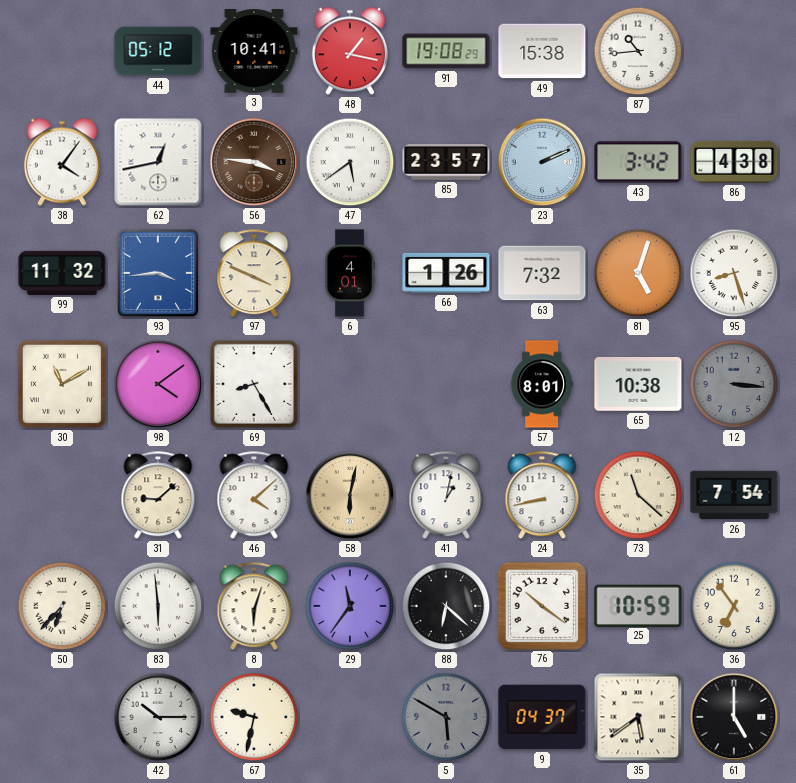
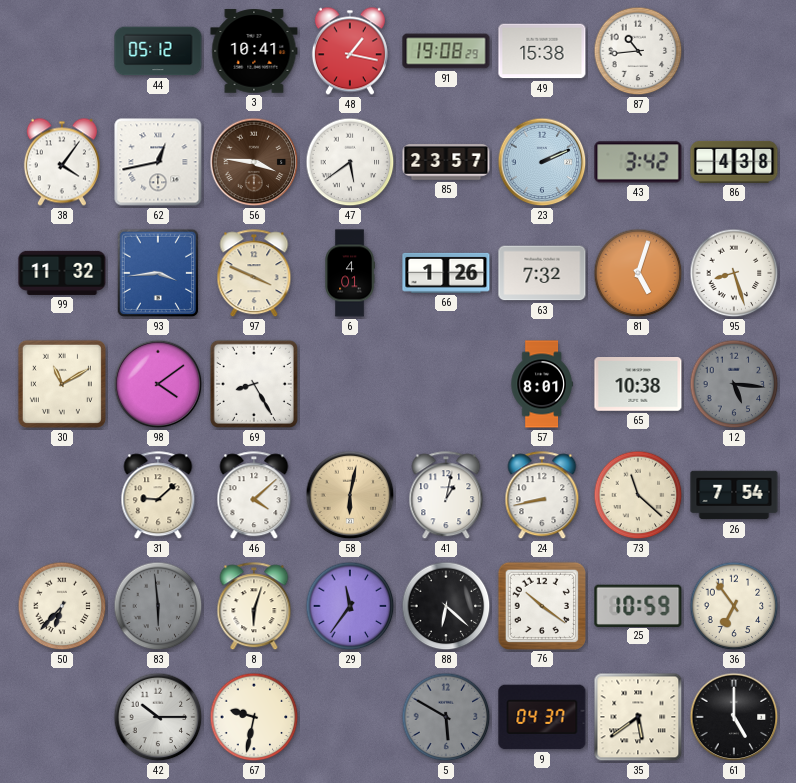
12: 3:16 -> 5:16 (734, 384)
83 dial: white -> grey (158, 606)
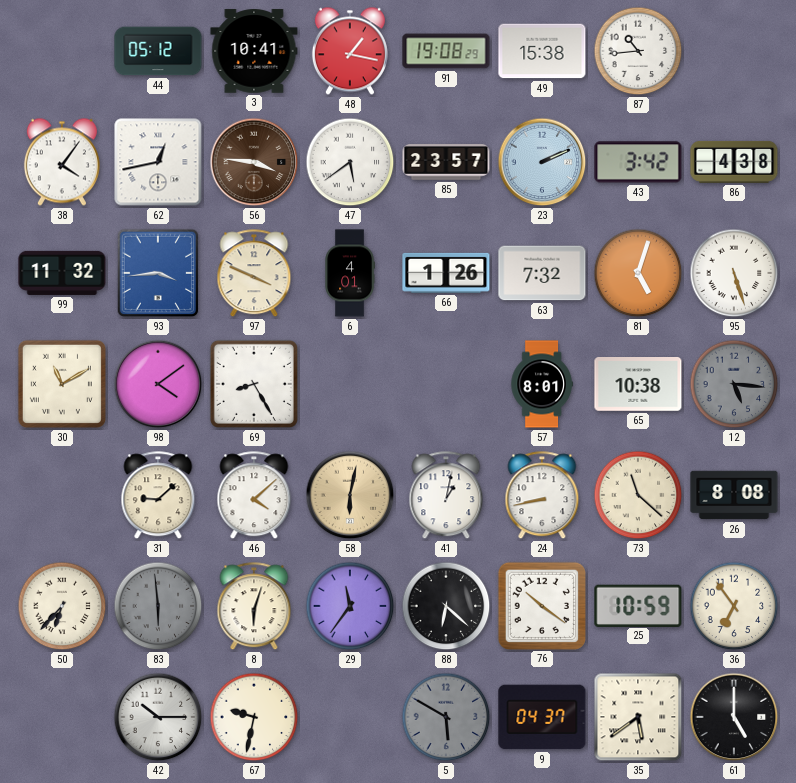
95: 8:27 -> 5:27 (734, 273)
26: 7:54 -> 8:08 (734, 495)
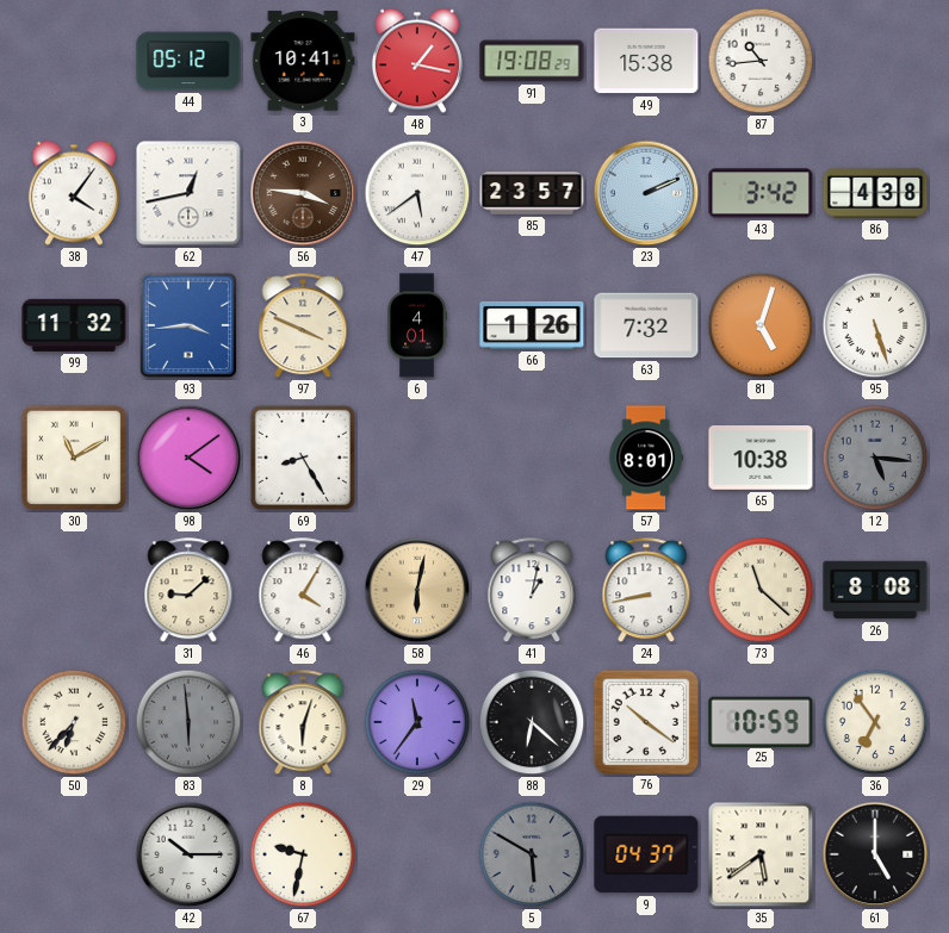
46: 4:08 -> 4:05 (303, 591)
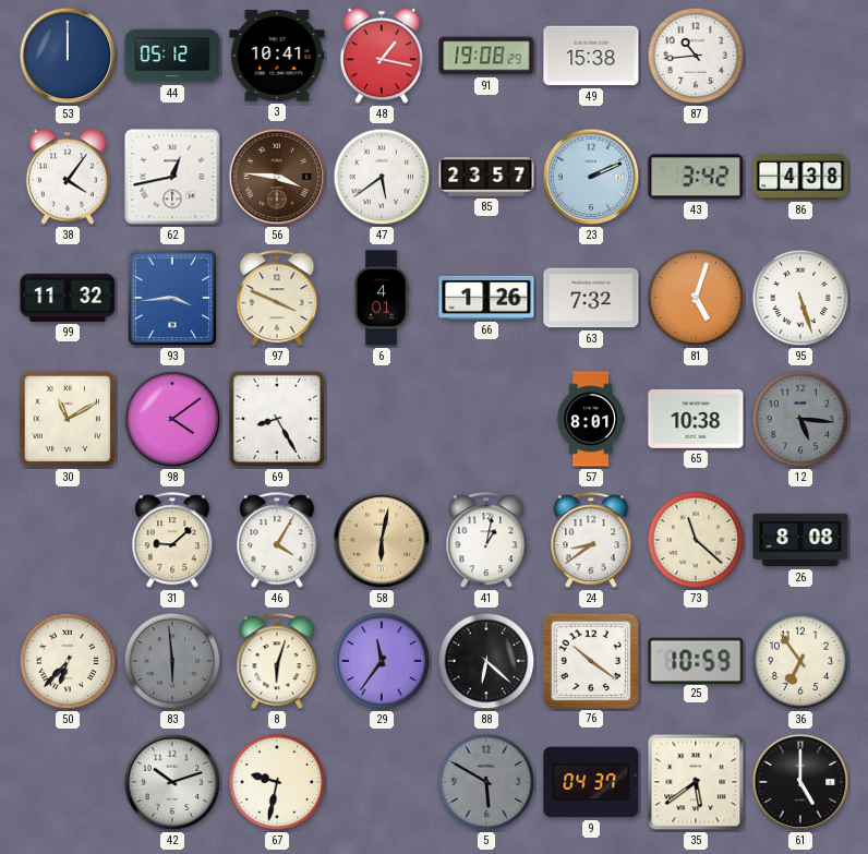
53: none -> 12:00 (68, 56)
24: 8:43 -> 8:39 (591, 541)
42: 10:15 -> 10:12 (172, 782)
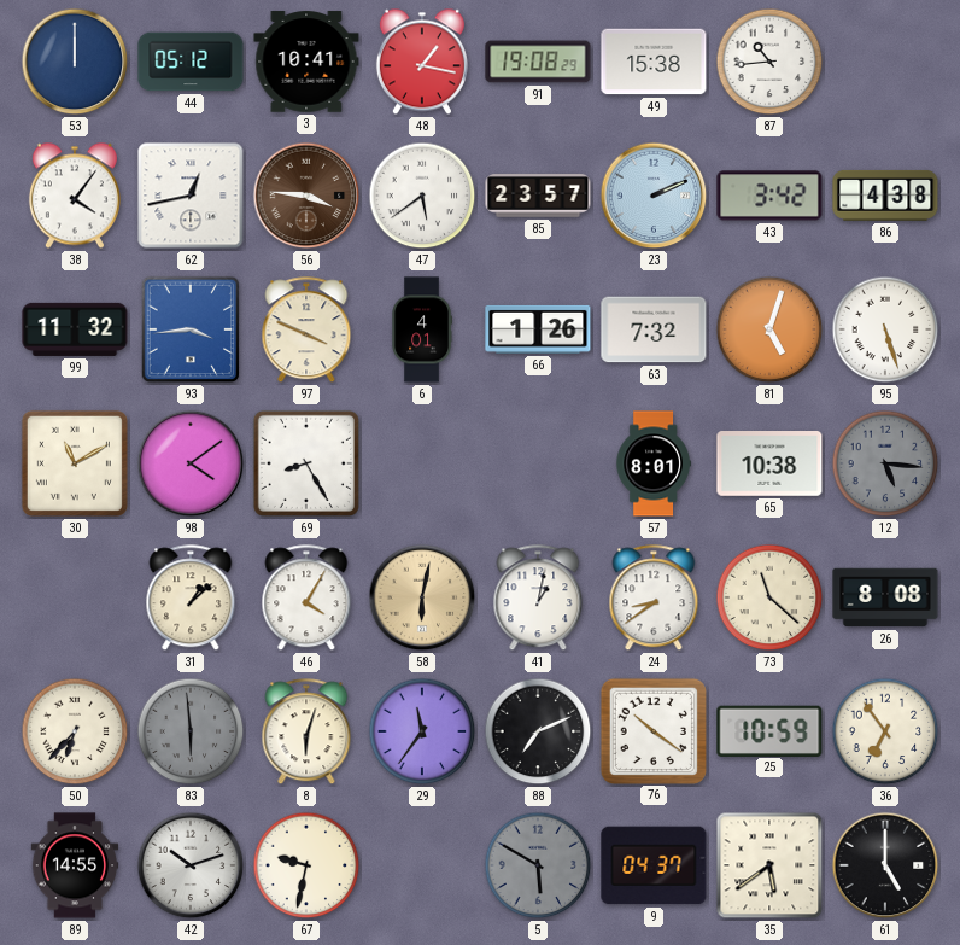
31: 9:08 -> 1:08 (191, 599)
88: 6:22 -> 7:11 (538, 731)
89: none -> 14:55 (75, 865)
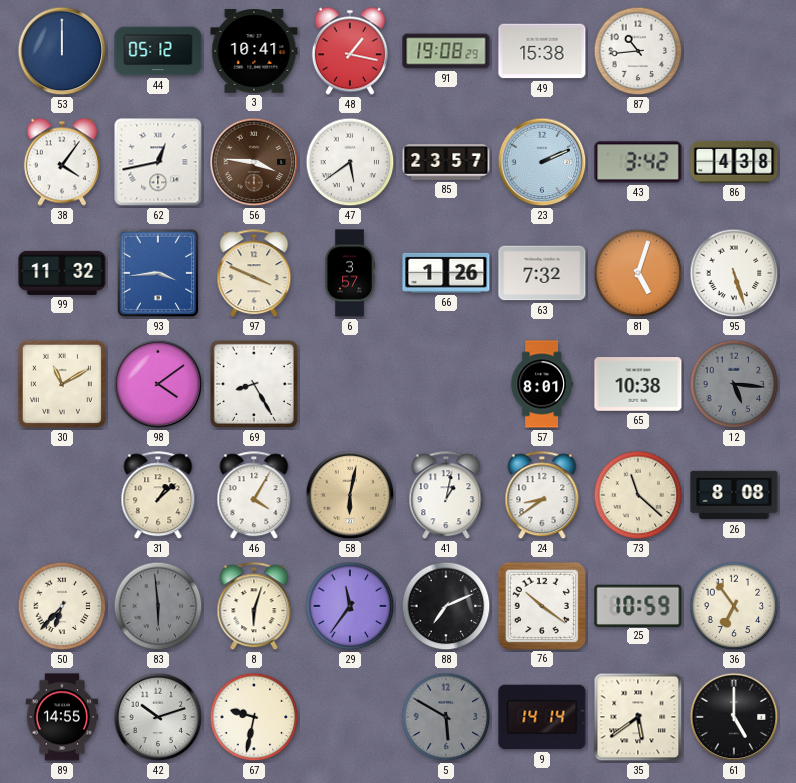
6: 4:01 -> 3:57 (349, 273)
9: 04:37 -> 14:14 (542, 717)
